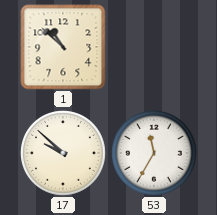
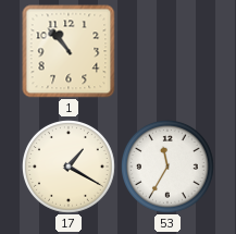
1: 10:52 -> 10:53 (69, 51)
17: 9:52 -> 1:20 (70, 168)
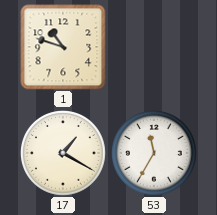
1: 10:53 -> 10:48 (63, 47)
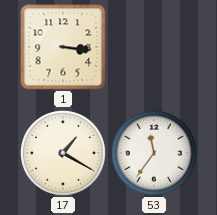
1: 10:48 -> 3:16 (63, 47)
53: 11:35 -> 11:36 (155, 154)
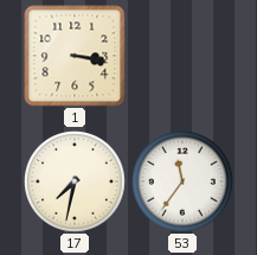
1: 3:16 -> 3:17 (75, 56)
17: 1:20 -> 7:32 (76, 183)
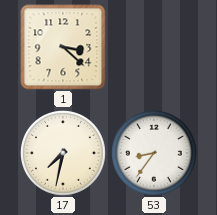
1: 3:17 -> 3:22 (63, 47)
53: 11:36 -> 8:36 (155, 154)
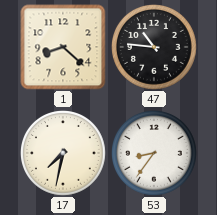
1: 3:22 -> 8:22 (63, 47)
47: none -> 10:46 (155, 48)
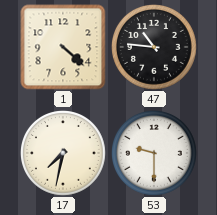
1: 8:22 -> 4:22 (63, 47)
53: 8:36 -> 9:30 (155, 154)
